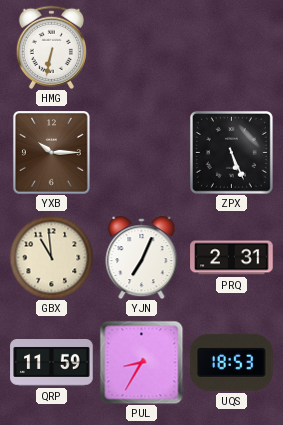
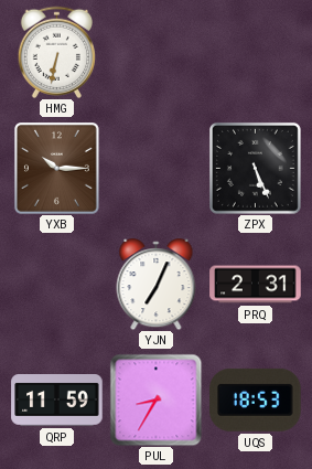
GBX: 10:59 -> none (51, 257)
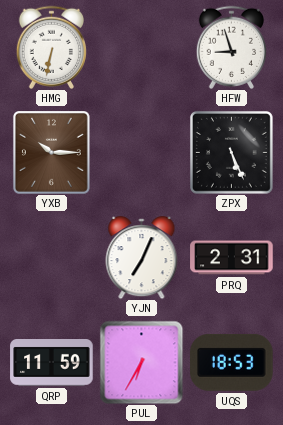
HFW: none -> 8:57 (231, 47)
PUL: 8:35 -> 6:35 (141, 362)
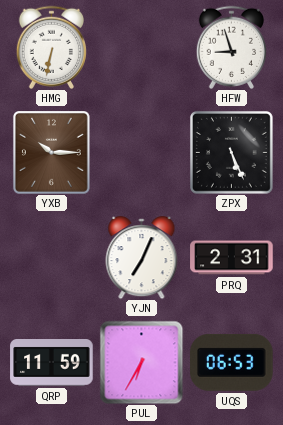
UQS: 18:53 -> 06:53 (232, 362)
